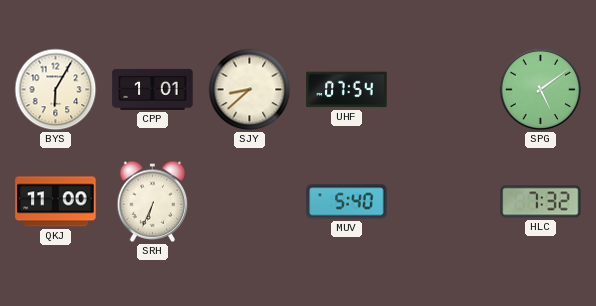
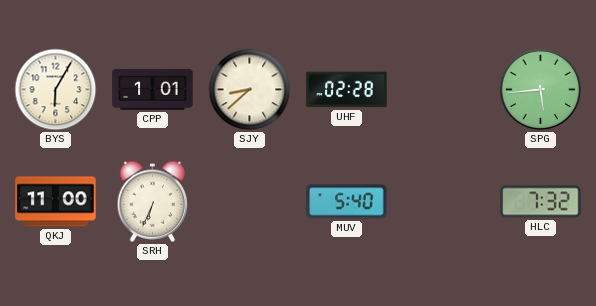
UHF: 07:54 -> 02:28 (347, 90)
SPG: 5:09 -> 5:44 (541, 90)
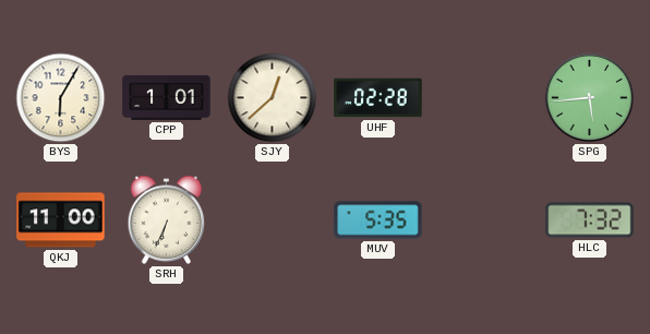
SJY: 8:38 -> 12:38 (273, 98)
MUV: 5:40 -> 5:35 (378, 220)
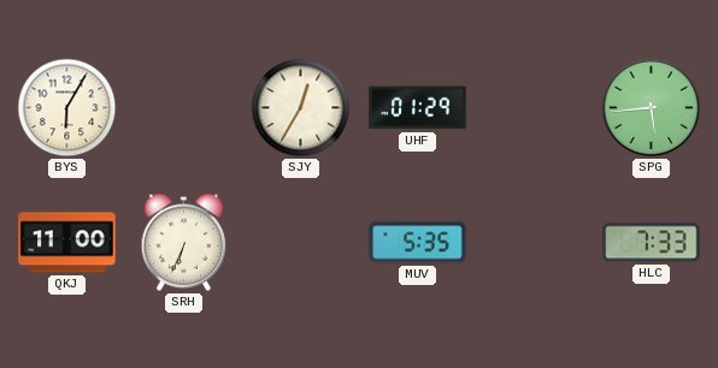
CPP: 1:01 -> none (167, 97)
SJY: 12:38 -> 12:35 (301, 108)
UHF: 02:28 -> 01:29 (418, 108)
HLC: 7:32 -> 7:33 (652, 243)
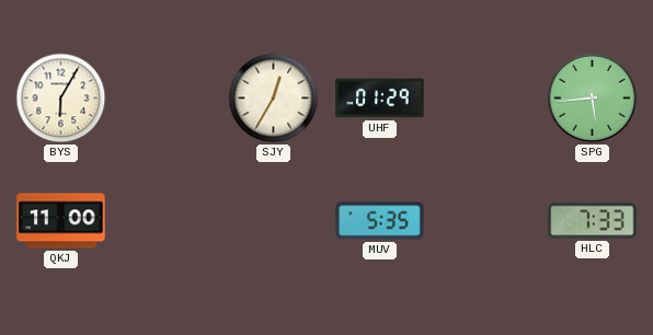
SRH: 6:34 -> none (184, 242)
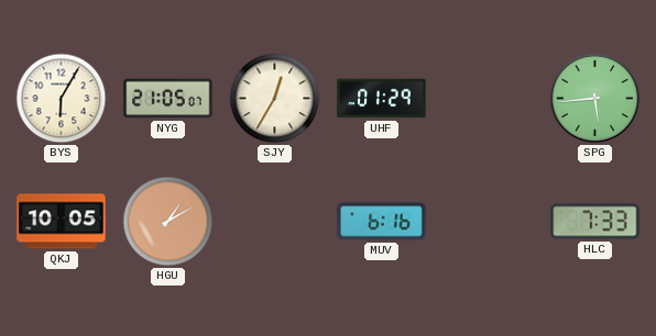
NYG: none -> 21:05 (168, 99)
QKJ: 11:00 -> 10:05 (62, 222)
HGU: none -> 1:10 (168, 222)
MUV: 5:35 -> 6:16 (382, 222)
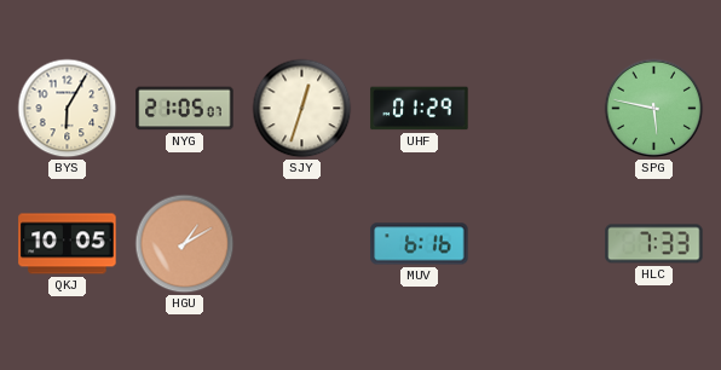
SJY: 12:35 -> 12:33 (302, 109)
SPG: 5:44 -> 5:47 (654, 109)
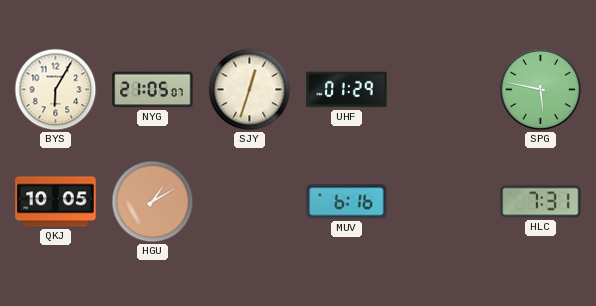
HLC: 7:33 -> 7:31 (541, 202)
